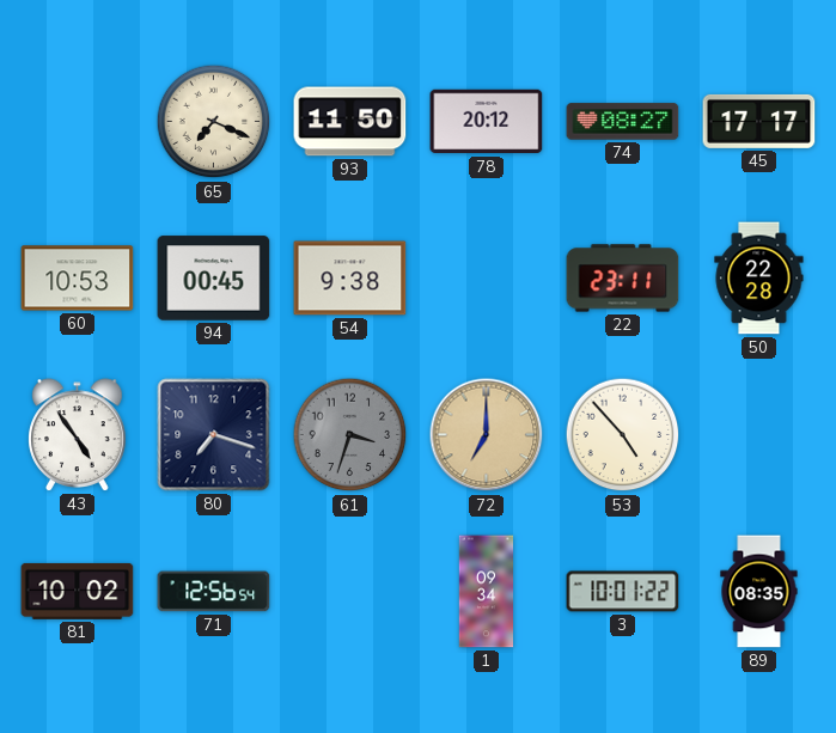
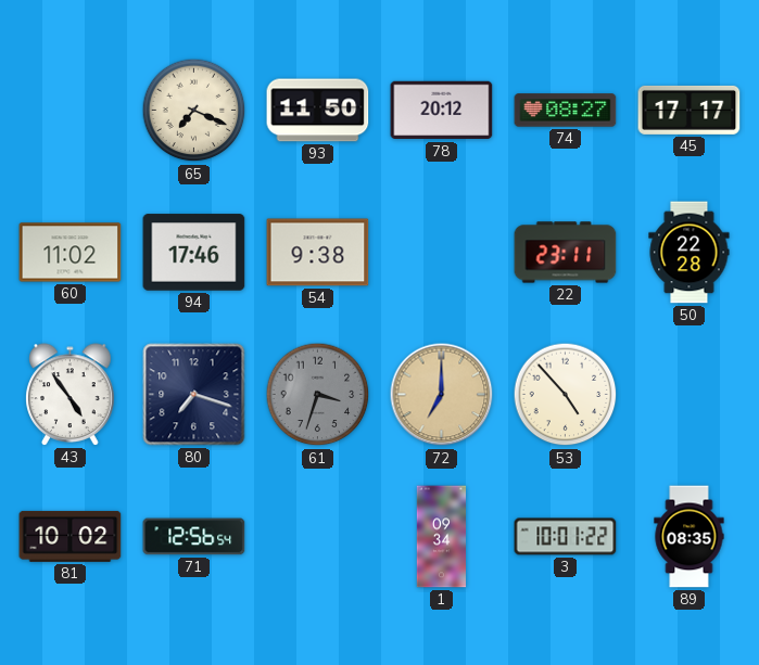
60: 10:53 -> 11:02 (71, 253)
94: 00:45 -> 17:46 (194, 253)
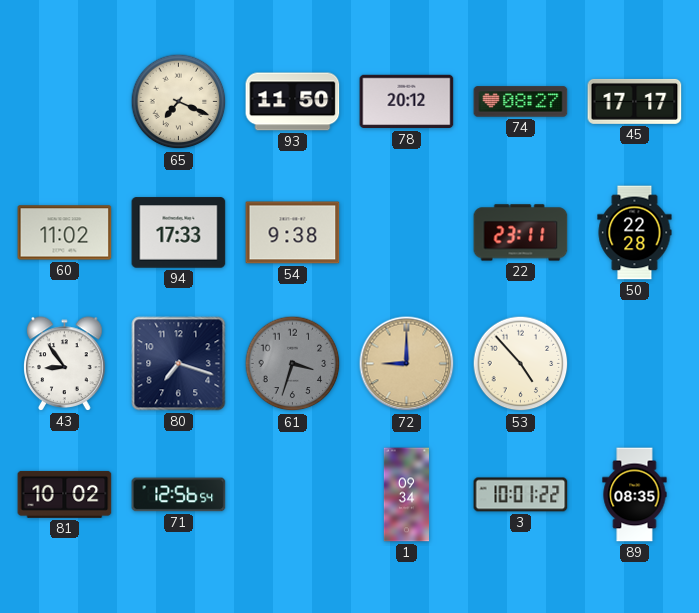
94: 17:46 -> 17:33 (179, 233)
43: 4:54 -> 8:54 (65, 364)
72: 7:00 -> 9:00 (407, 364)
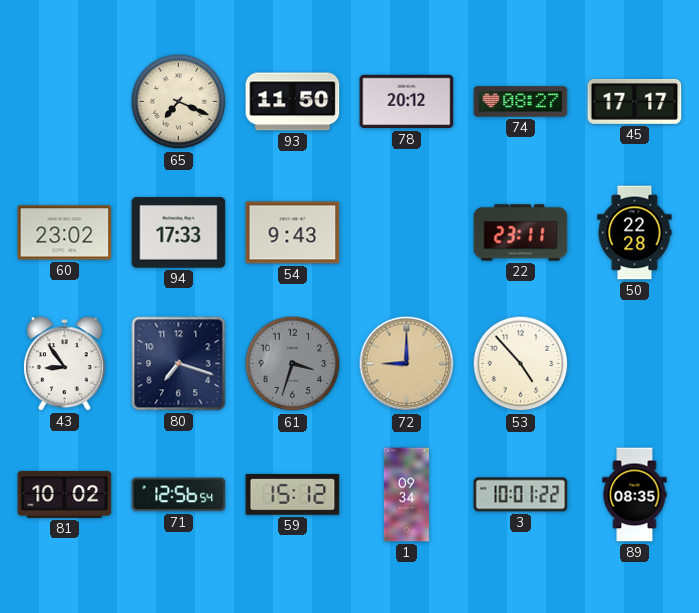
60: 11:02 -> 23:02 (65, 233)
54: 9:38 -> 9:43 (293, 233)
59: none -> 15:12 (293, 495)
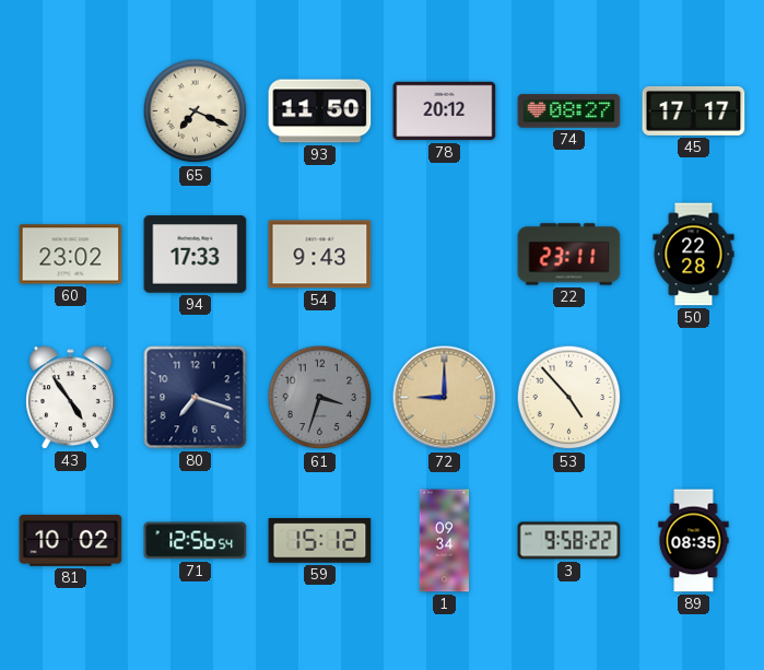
43: 8:54 -> 4:54 (71, 398)
3: 10:01 -> 9:58 (569, 541)
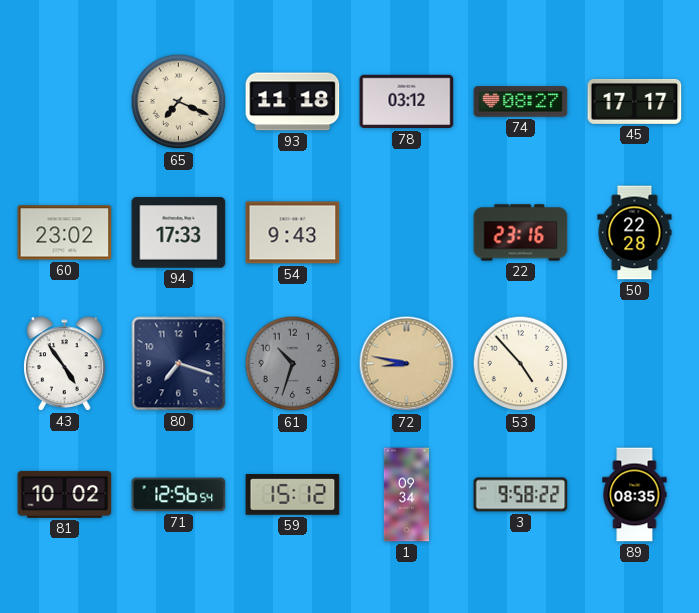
93: 11:50 -> 11:18 (293, 102)
78: 20:12 -> 03:12 (407, 102)
22: 23:11 -> 23:16 (521, 233)
61: 3:33 -> 10:33 (293, 364)
72: 9:00 -> 8:47 (407, 364)
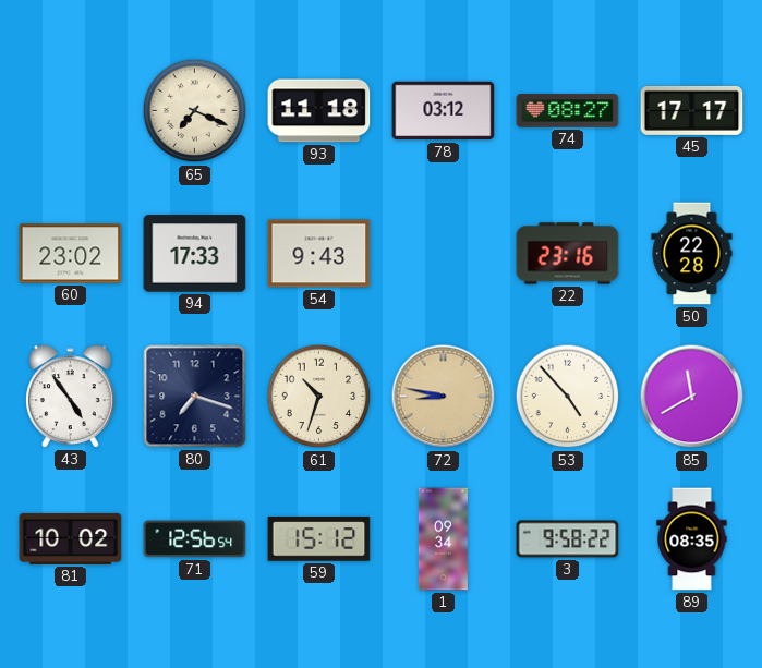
61 dial: grey -> cream (319, 397)
85: none -> 11:40 (692, 397)
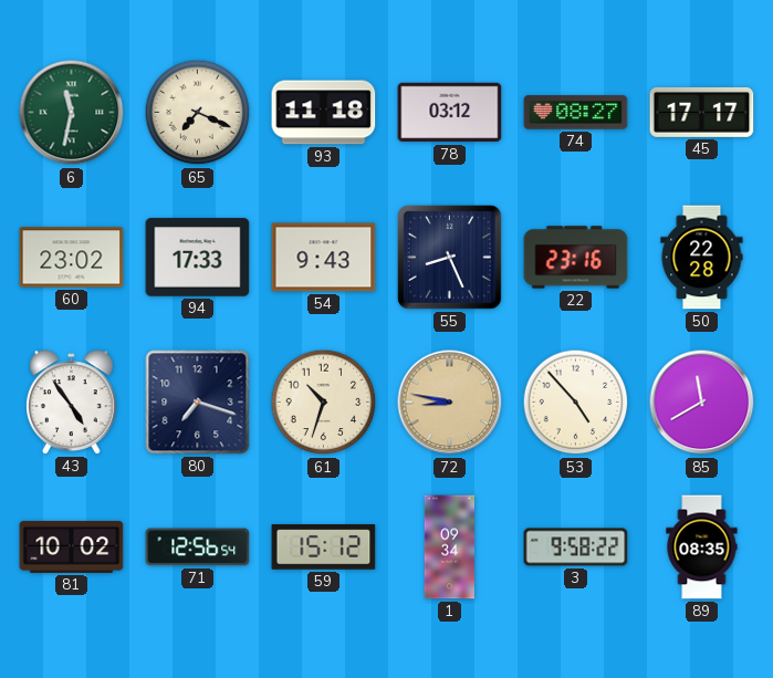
6: none -> 11:32 (72, 113)
55: none -> 8:26 (449, 257)
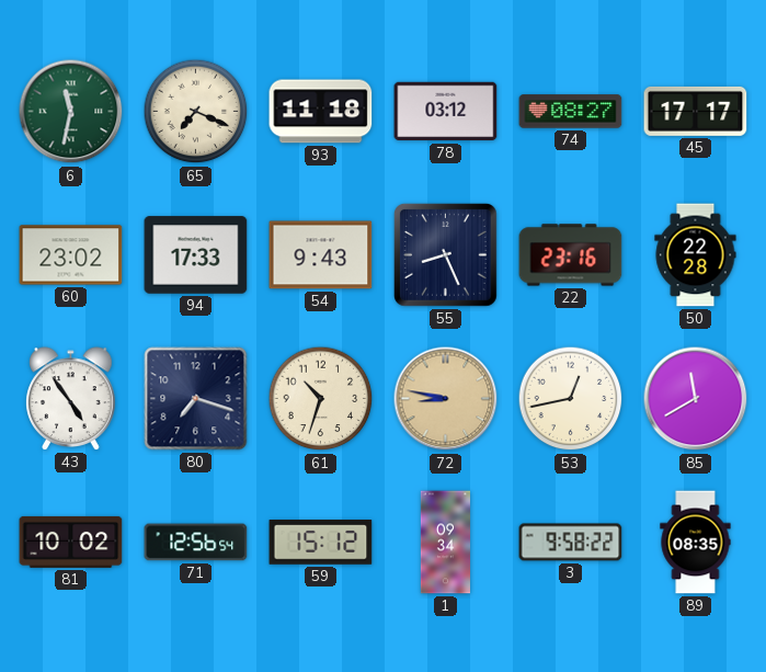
53: 4:53 -> 12:43 (571, 399)
